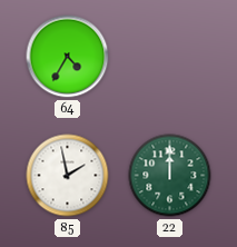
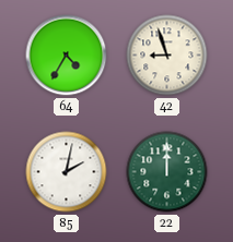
42: none -> 8:57 (167, 56)
85: 1:58 -> 2:02 (67, 172)
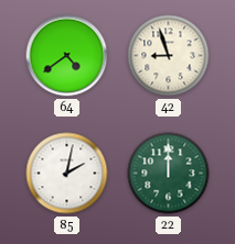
64: 4:35 -> 4:39 (67, 56)
